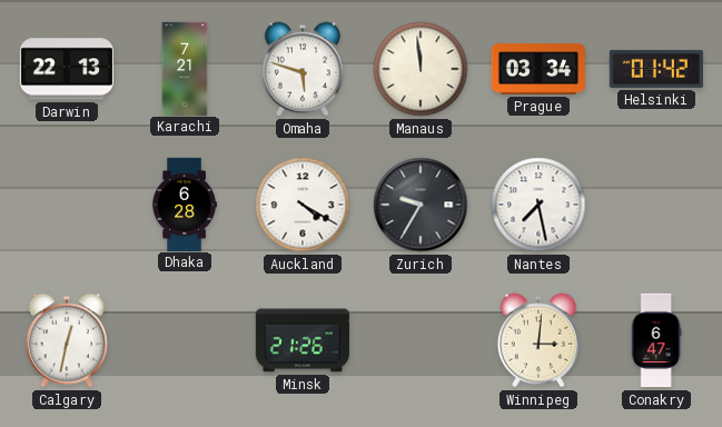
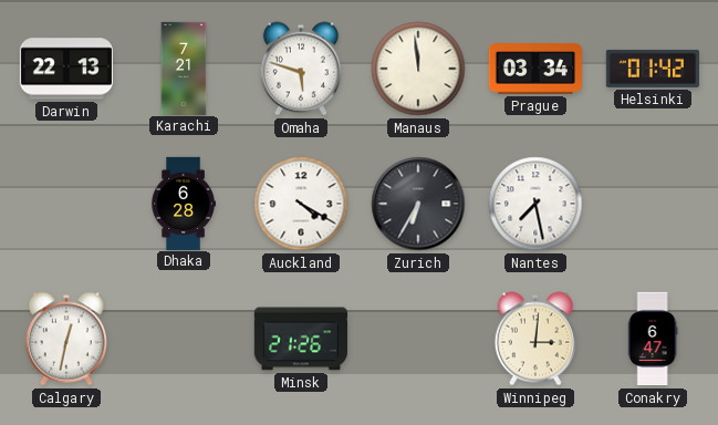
Zurich: 9:35 -> 6:35 (418, 204)
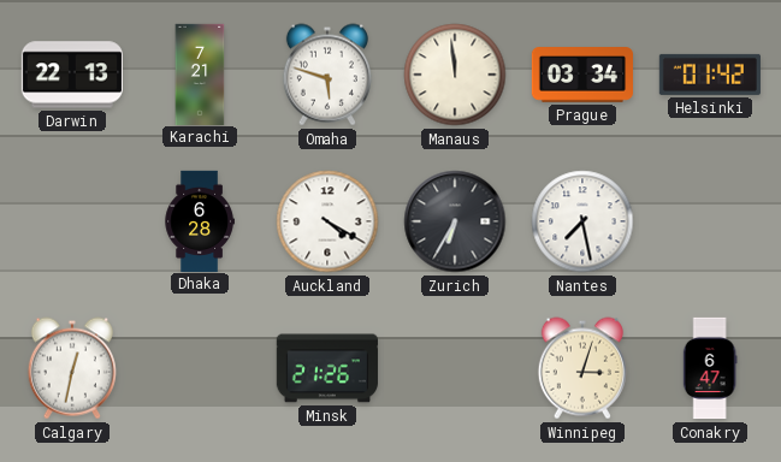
Winnipeg: 3:01 -> 3:03 (582, 368)
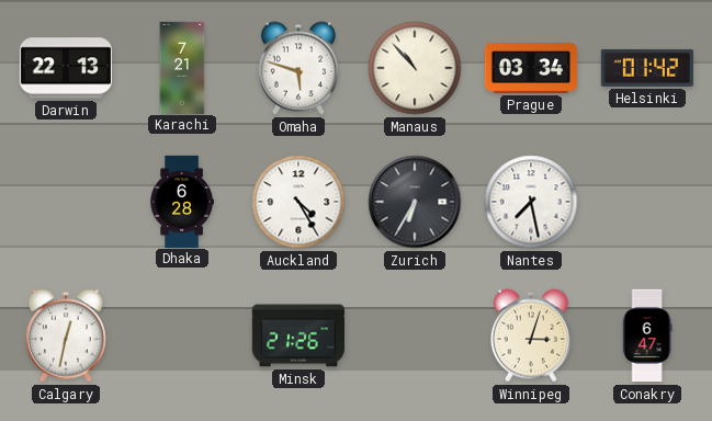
Manaus: 11:59 -> 10:53 (415, 68)
Auckland: 4:20 -> 4:25 (298, 202)
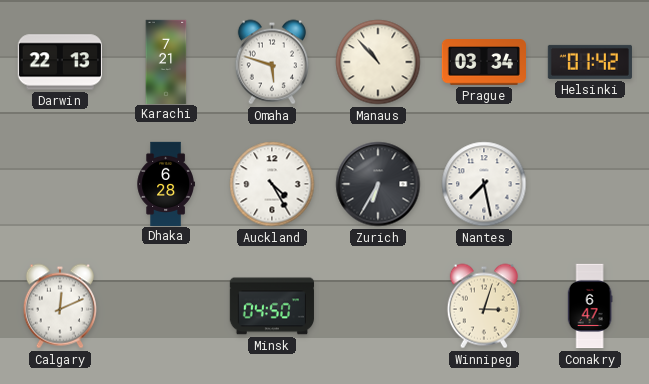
Calgary: 12:32 -> 12:11 (60, 306)
Minsk: 21:26 -> 04:50 (272, 306)
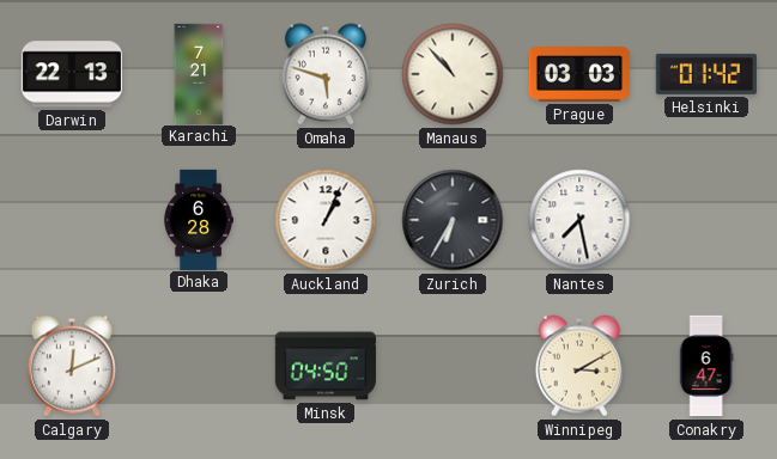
Prague: 03:34 -> 03:03 (578, 74)
Auckland: 4:25 -> 1:04 (326, 220)
Winnipeg: 3:03 -> 3:10 (579, 366)
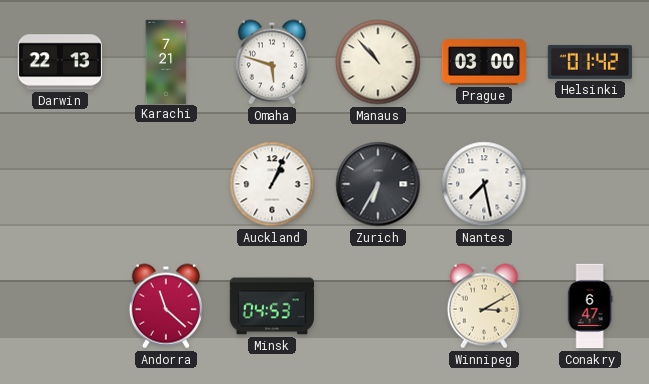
Prague: 03:03 -> 03:00 (483, 62)
Dhaka: 6:28 -> none (199, 219)
Calgary: 12:11 -> none (72, 366)
Andorra: none -> 11:22 (166, 306)
Minsk: 04:50 -> 04:53 (272, 306)
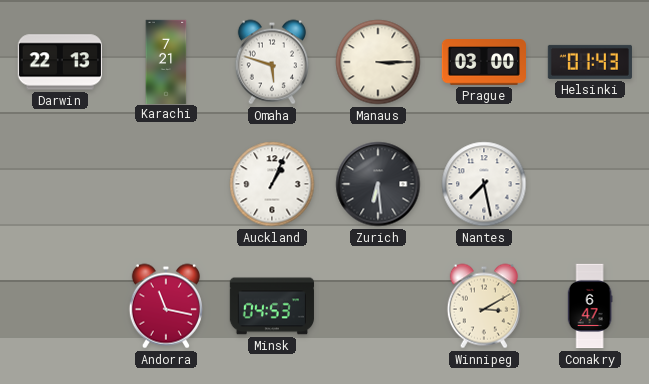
Manaus: 10:53 -> 3:15 (378, 62)
Helsinki: 01:42 -> 01:43 (590, 62)
Zurich: 6:35 -> 6:29 (378, 184)
Andorra: 11:22 -> 11:17 (166, 306)
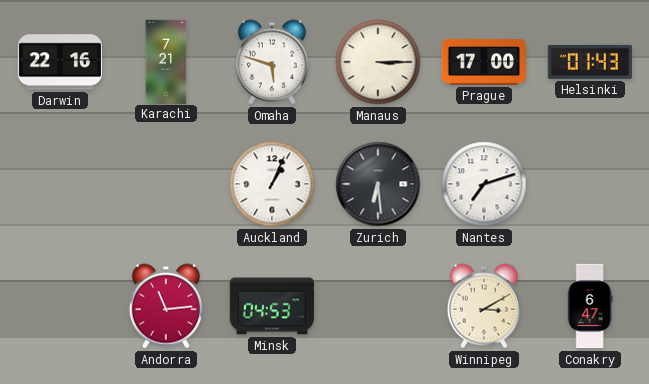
Darwin: 22:13 -> 22:16 (59, 62)
Prague: 03:00 -> 17:00 (483, 62)
Nantes: 7:28 -> 7:12 (484, 184)
Andorra: 11:17 -> 11:14 (166, 306)
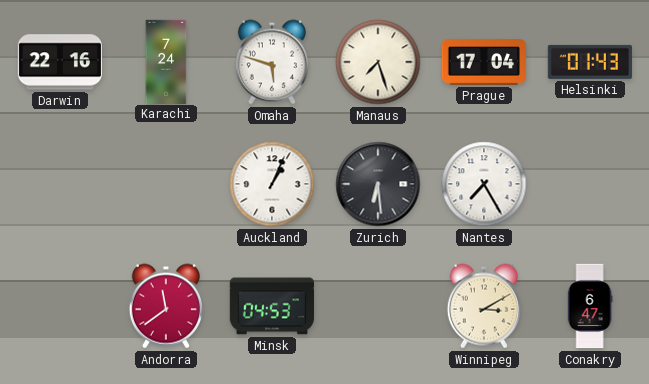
Karachi: 7:21 -> 7:24 (166, 61)
Manaus: 3:15 -> 7:27 (378, 62)
Prague: 17:00 -> 17:04 (483, 62)
Nantes: 7:12 -> 7:25 (484, 184)
Andorra: 11:14 -> 11:39 (166, 306)
